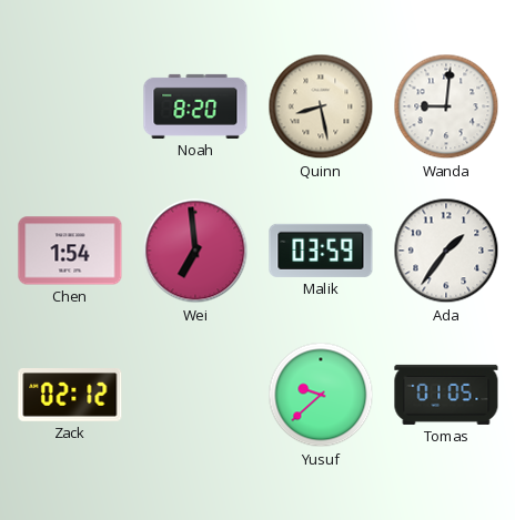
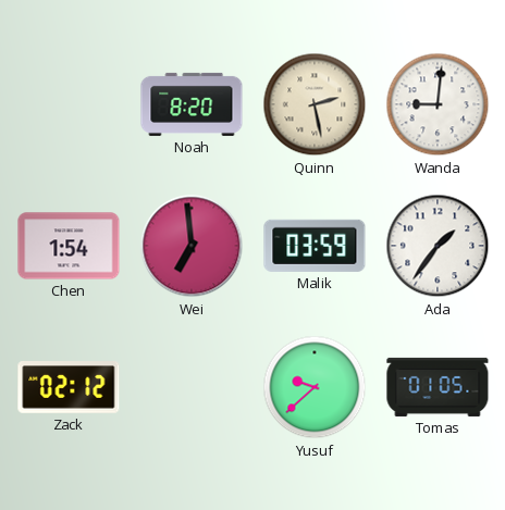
Quinn: 8:28 -> 2:28 (315, 104)
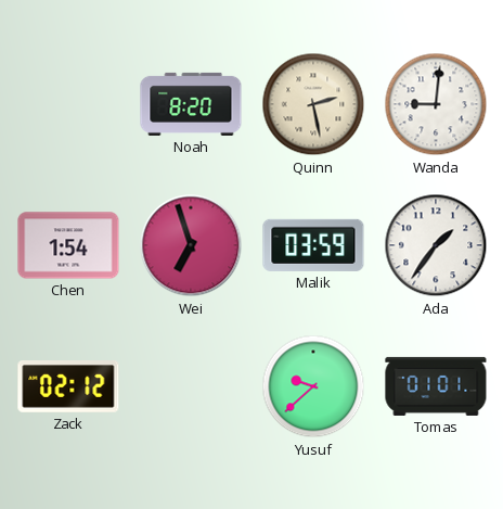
Wei: 6:59 -> 6:57 (191, 245)
Tomas: 01:05 -> 01:01 (436, 386)
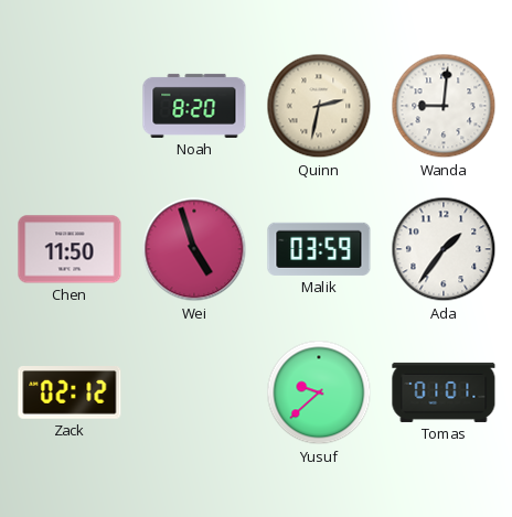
Quinn: 2:28 -> 2:32 (319, 106)
Chen: 1:54 -> 11:50 (70, 249)
Wei: 6:57 -> 4:57 (194, 249)
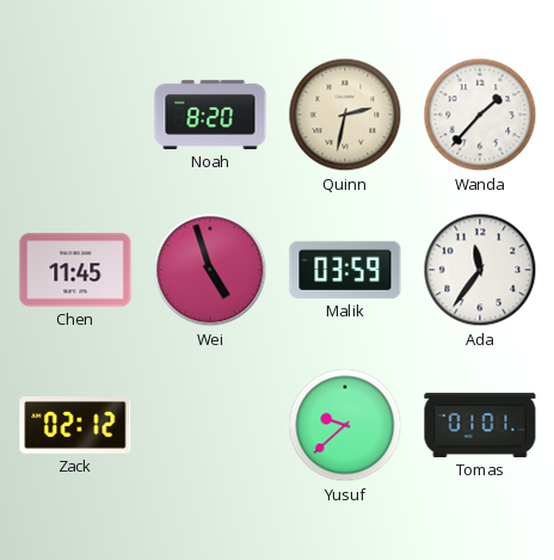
Wanda: 9:01 -> 1:37 (480, 115)
Chen: 11:50 -> 11:45 (75, 270)
Ada: 1:36 -> 11:36 (480, 270)
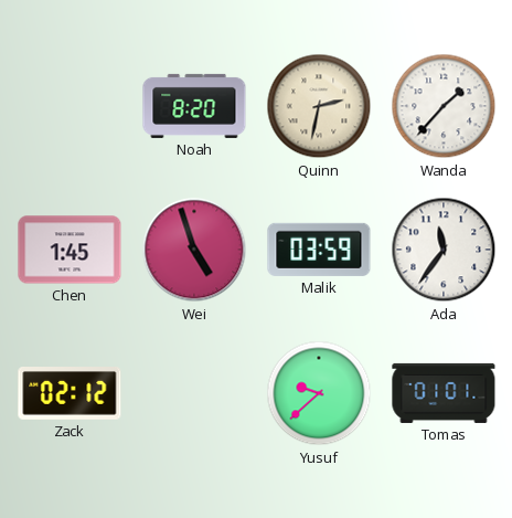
Chen: 11:45 -> 1:45 (70, 250)
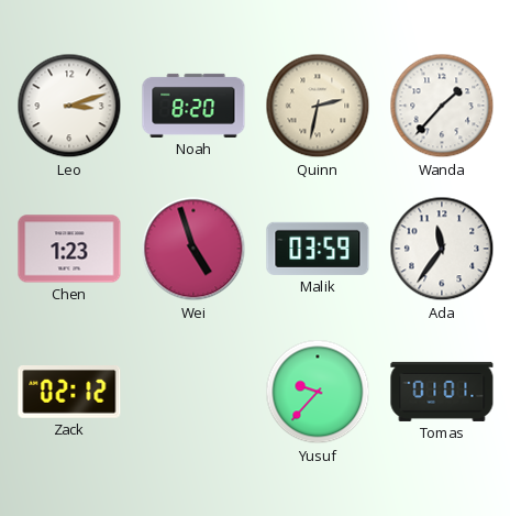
Leo: none -> 3:12 (69, 106)
Chen: 1:45 -> 1:23 (69, 249)
Yusuf: 9:38 -> 9:37 (318, 392)
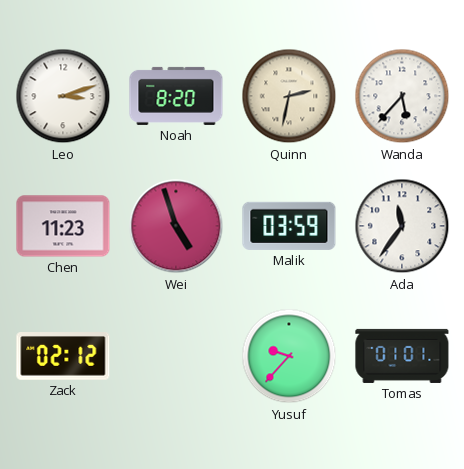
Wanda: 1:37 -> 5:37 (402, 96)
Chen: 1:23 -> 11:23 (63, 226)
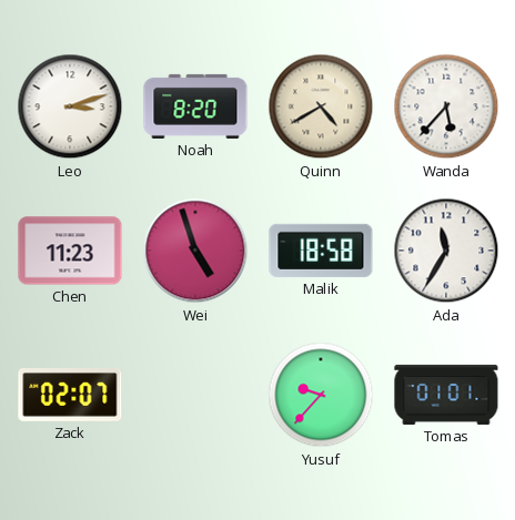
Quinn: 2:32 -> 4:40 (321, 106)
Malik: 03:59 -> 18:58 (321, 251)
Ada: 11:36 -> 11:35 (446, 251)
Zack: 02:12 -> 02:07 (70, 396)
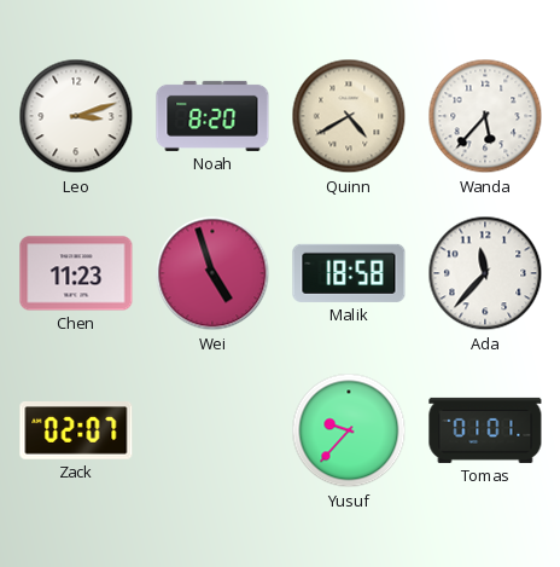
Ada: 11:35 -> 11:37 (485, 273)
